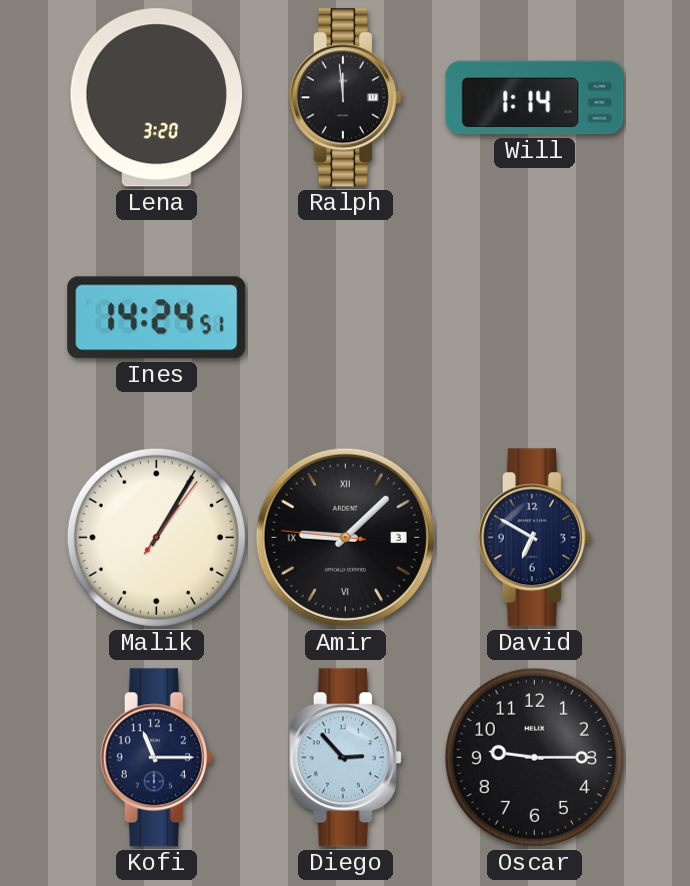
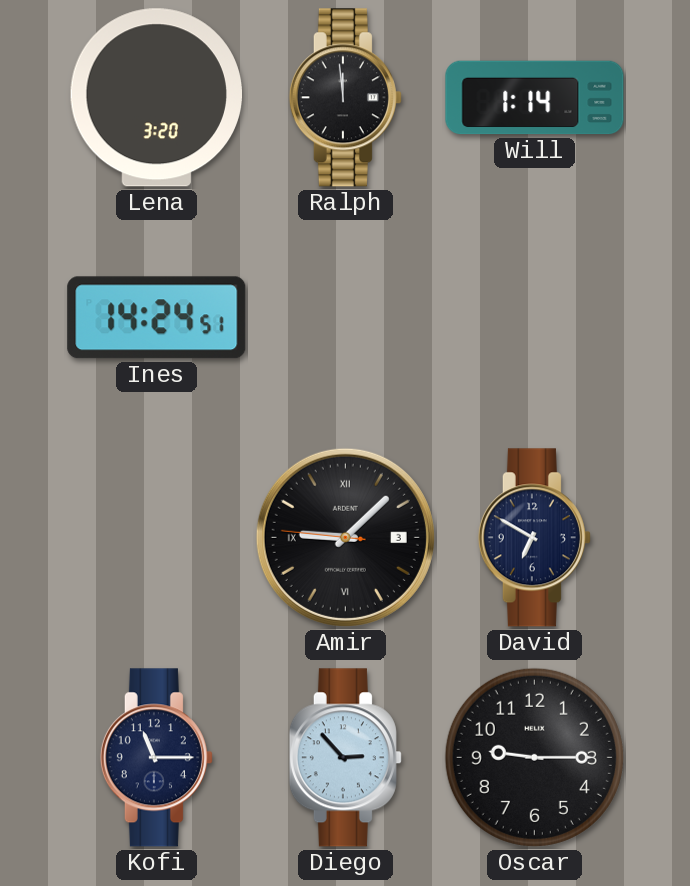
Malik: 1:05 -> none (156, 537)
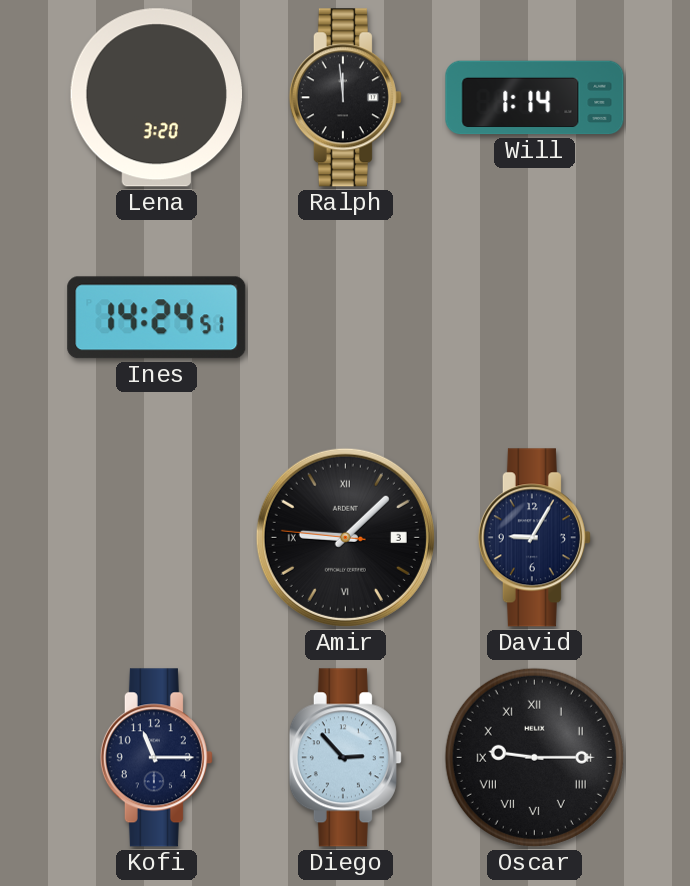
David: 6:50 -> 9:05 (534, 538)
Oscar numerals: Arabic -> Roman (534, 757)
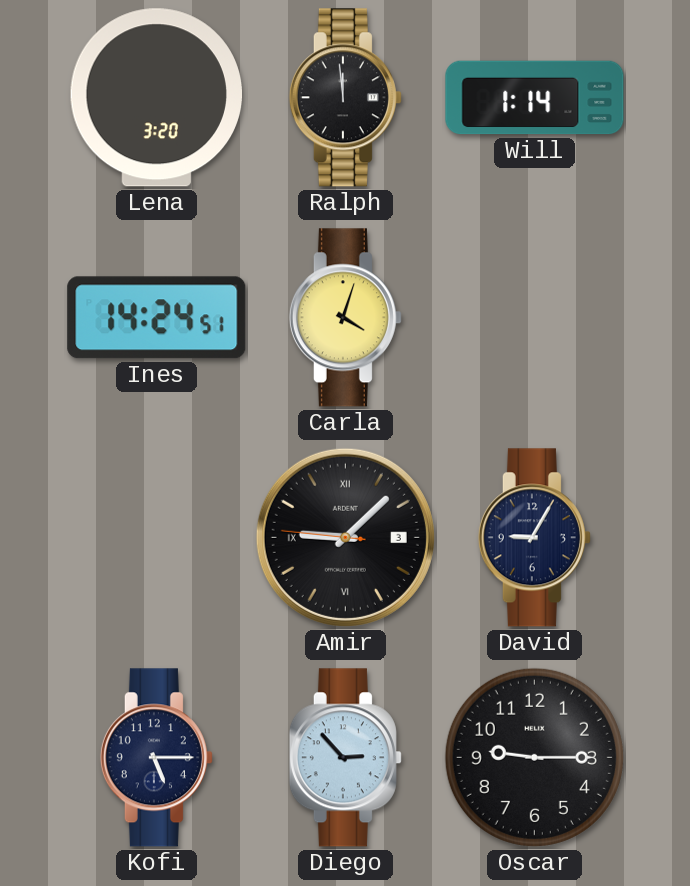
Carla: none -> 4:03 (345, 318)
Kofi: 11:15 -> 5:15 (156, 758)
Oscar numerals: Roman -> Arabic (534, 757)
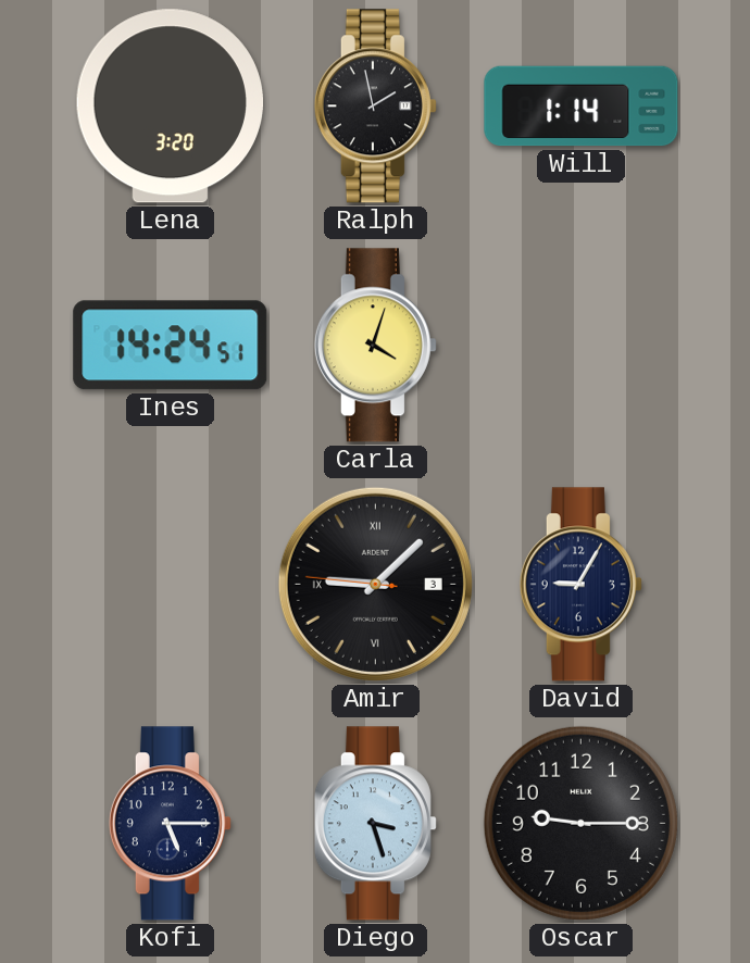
Ralph: 11:59 -> 1:58 (375, 107)
Diego: 2:53 -> 3:27 (375, 824)
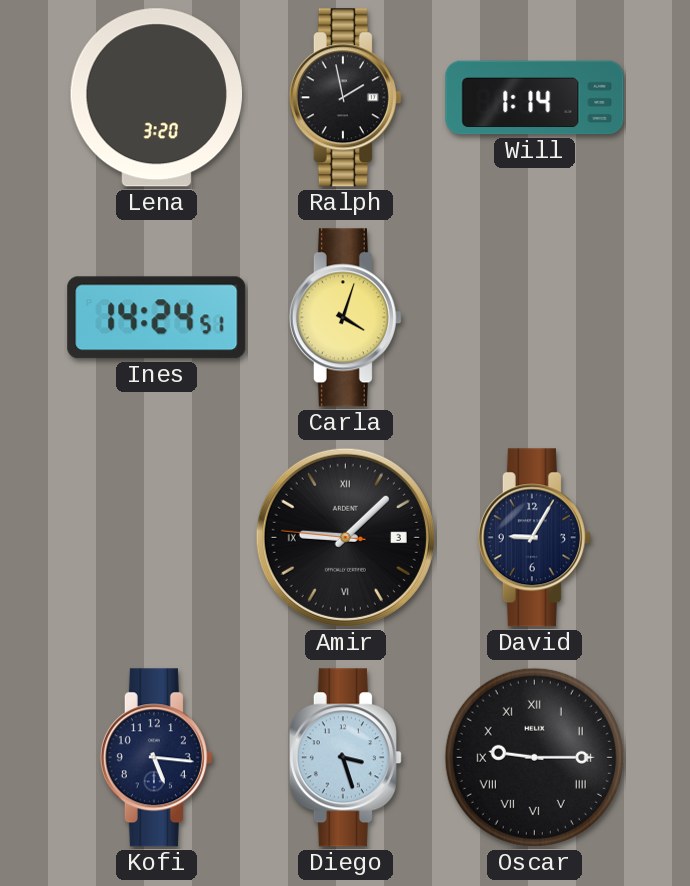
Kofi: 5:15 -> 5:16 (156, 758)
Oscar numerals: Arabic -> Roman (534, 757)
